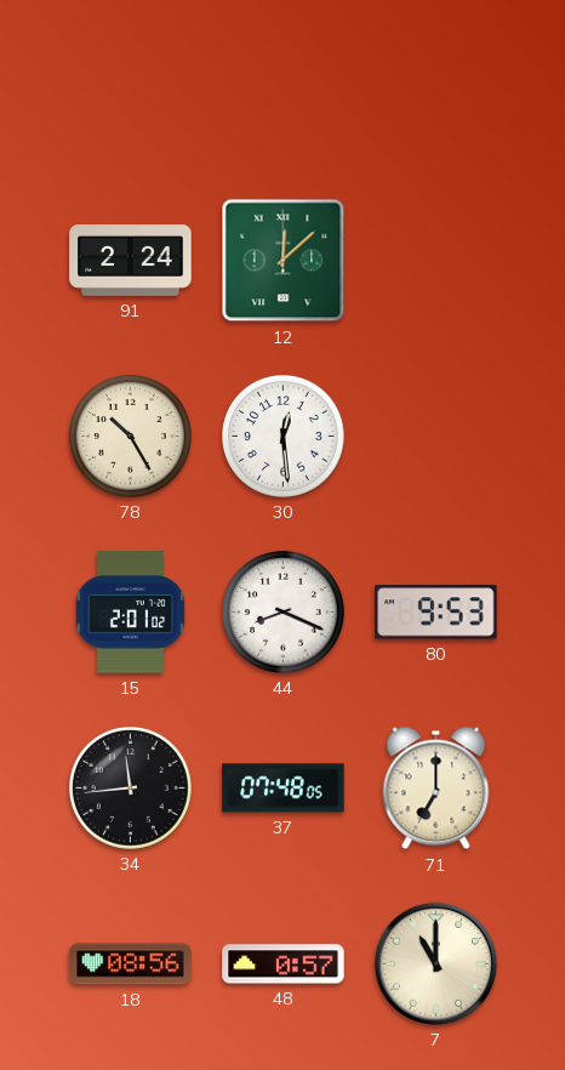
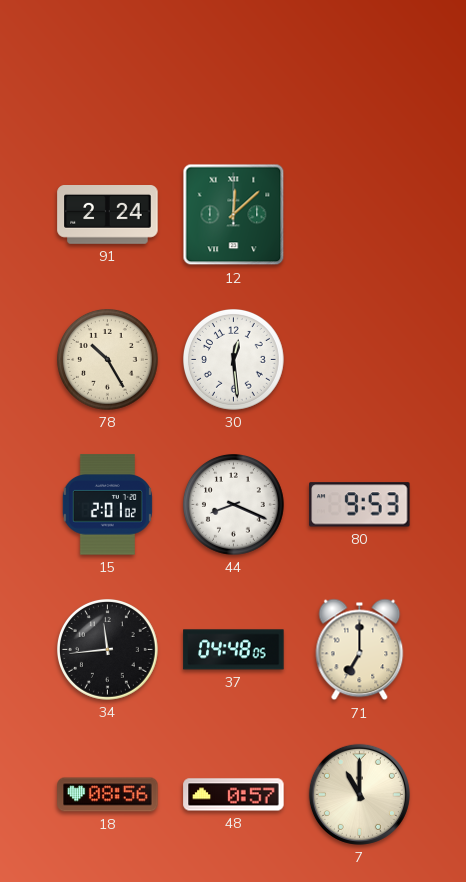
37: 07:48 -> 04:48 (234, 650)
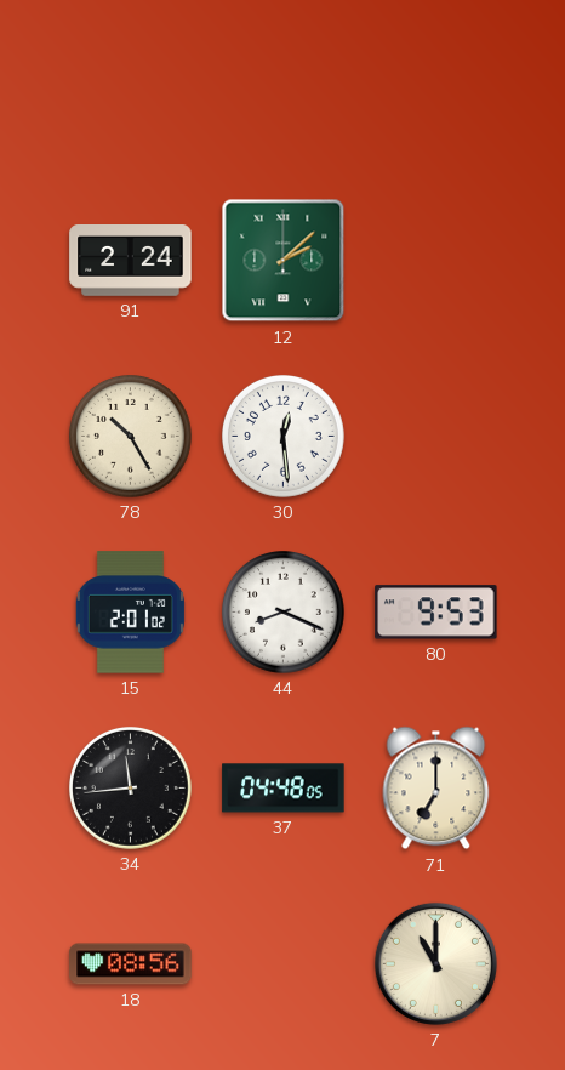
12: 12:08 -> 2:08 (284, 261)
48: 0:57 -> none (234, 795)
